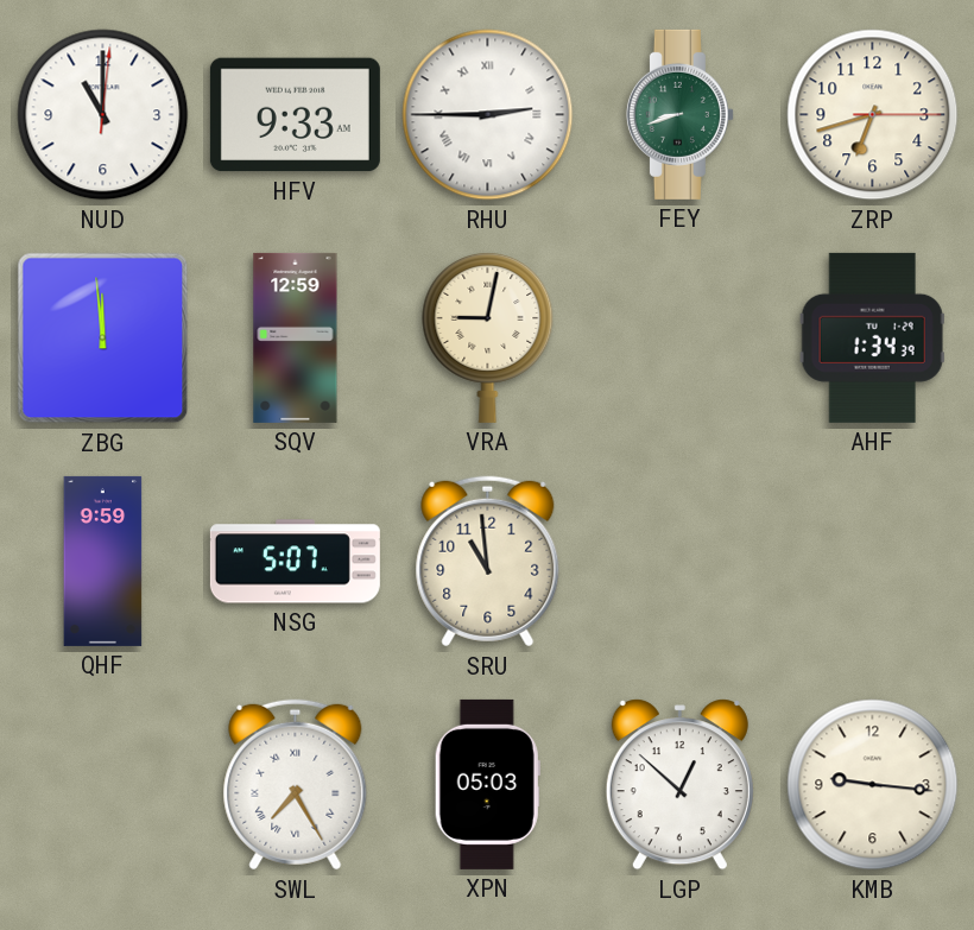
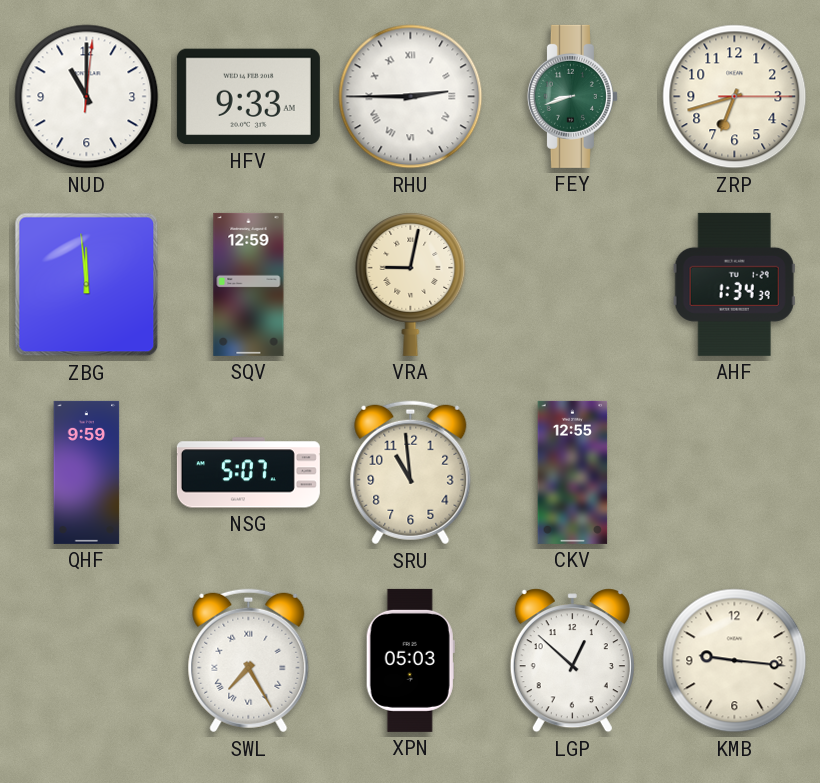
CKV: none -> 12:55 (573, 472)
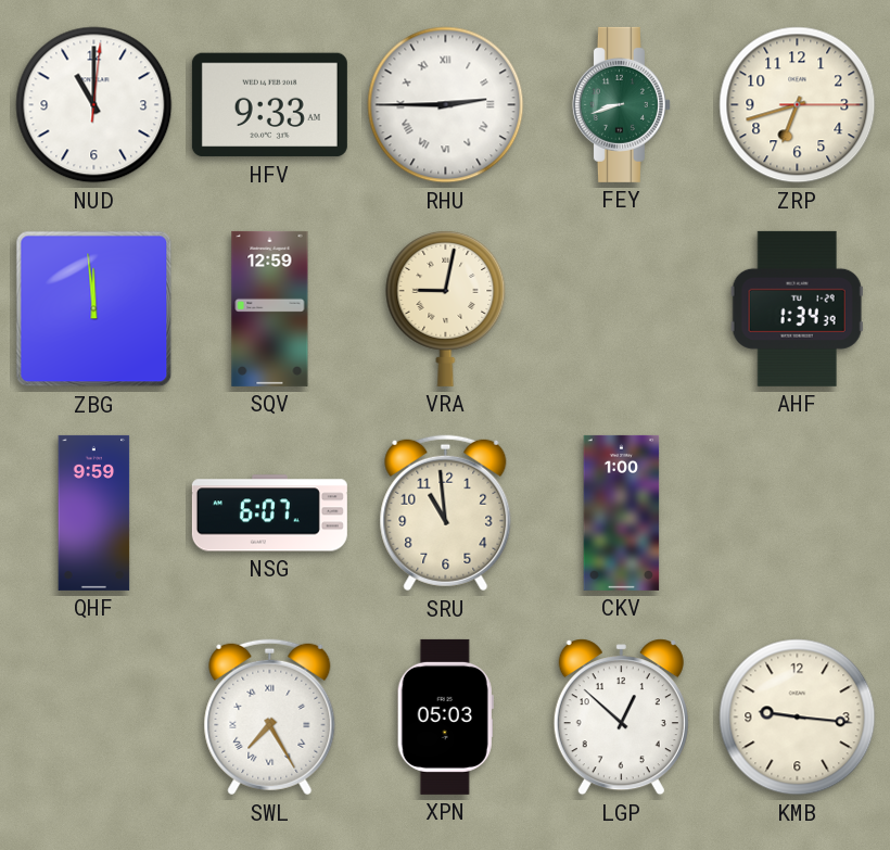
NSG: 5:07 -> 6:07 (269, 513)
CKV: 12:55 -> 1:00 (622, 512)
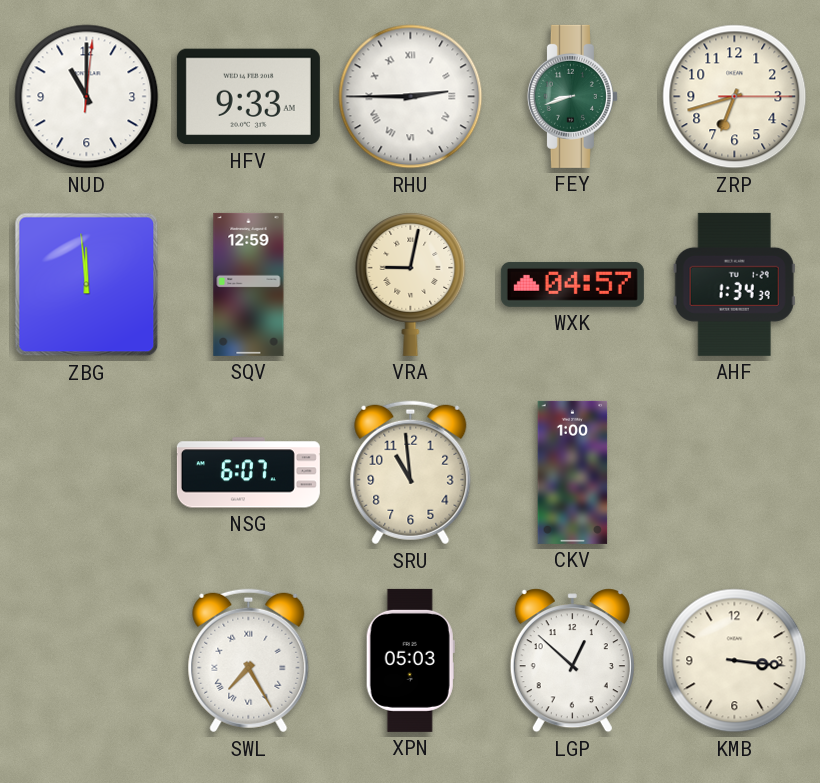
WXK: none -> 04:57 (572, 284)
QHF: 9:59 -> none (94, 512)
KMB: 9:16 -> 3:16 (735, 661)
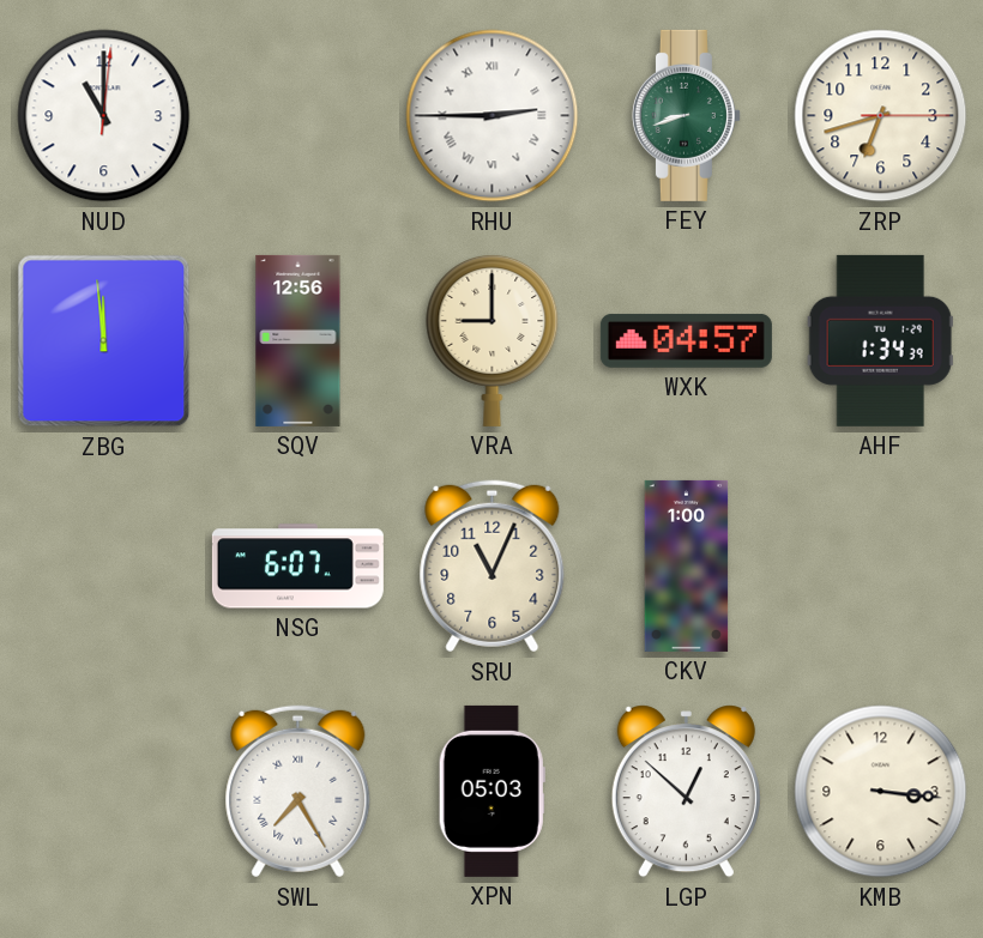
HFV: 9:33 -> none (248, 97)
SQV: 12:59 -> 12:56 (298, 340)
VRA: 9:02 -> 9:00 (493, 340)
SRU: 10:59 -> 11:04 (493, 567)
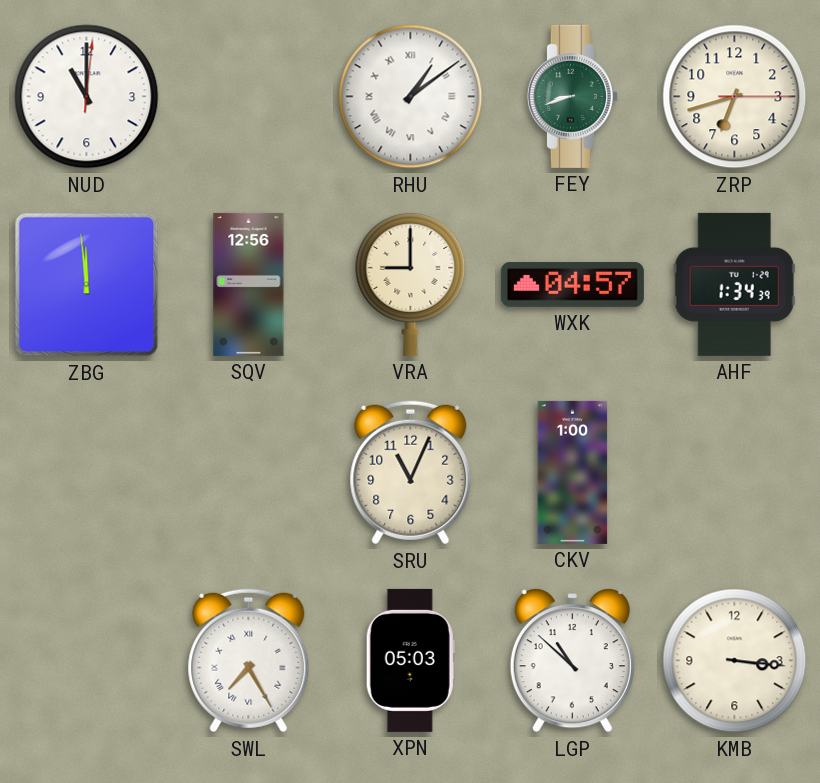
RHU: 2:45 -> 1:09 (411, 97)
NSG: 6:07 -> none (297, 567)
LGP: 12:52 -> 10:52 (572, 661)
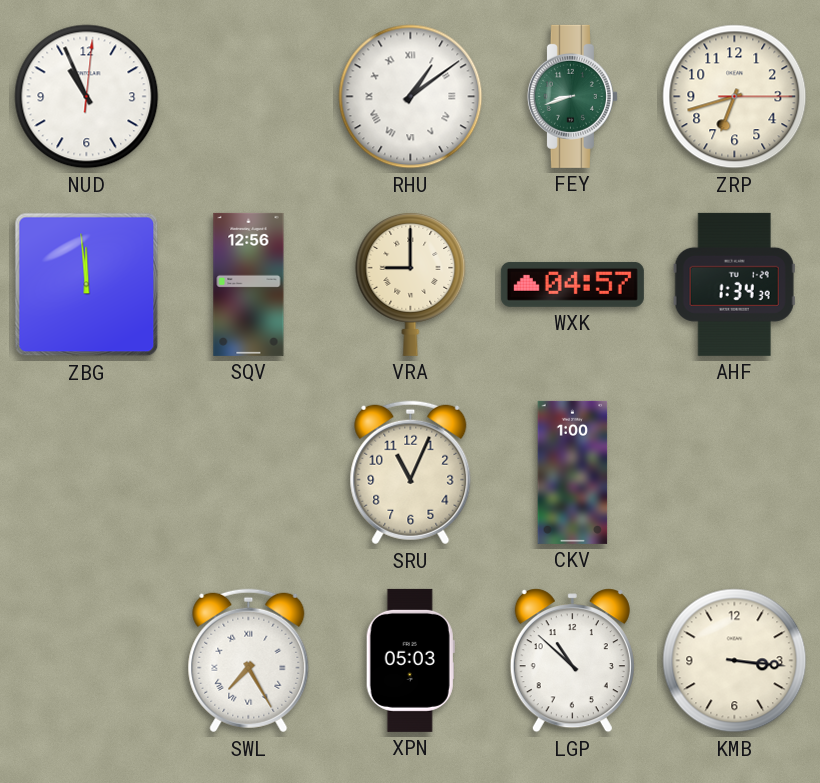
NUD: 11:00 -> 10:56 (87, 97)
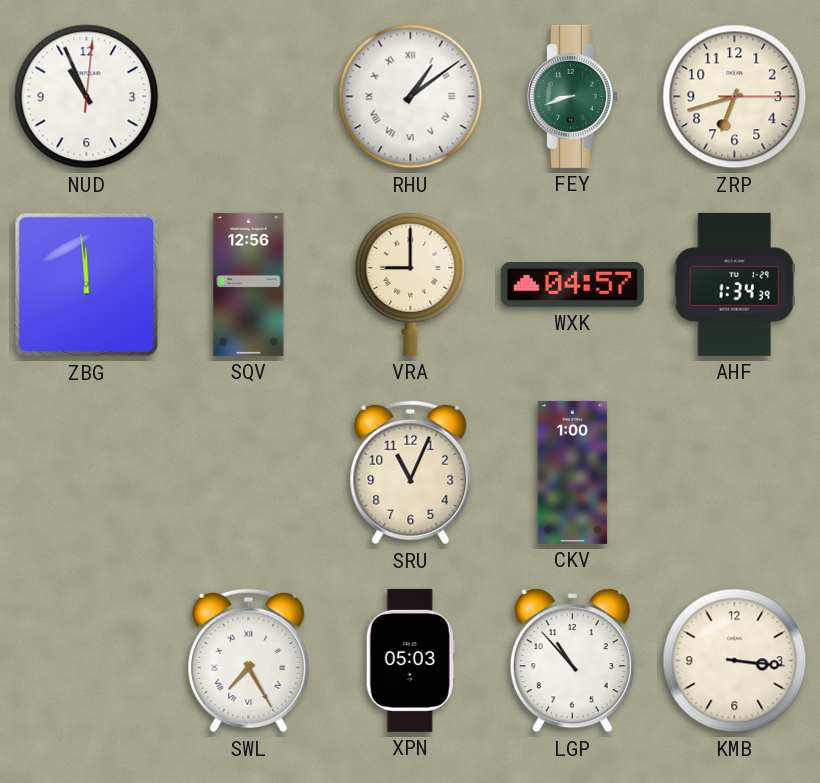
LGP: 10:52 -> 10:53 (572, 661)
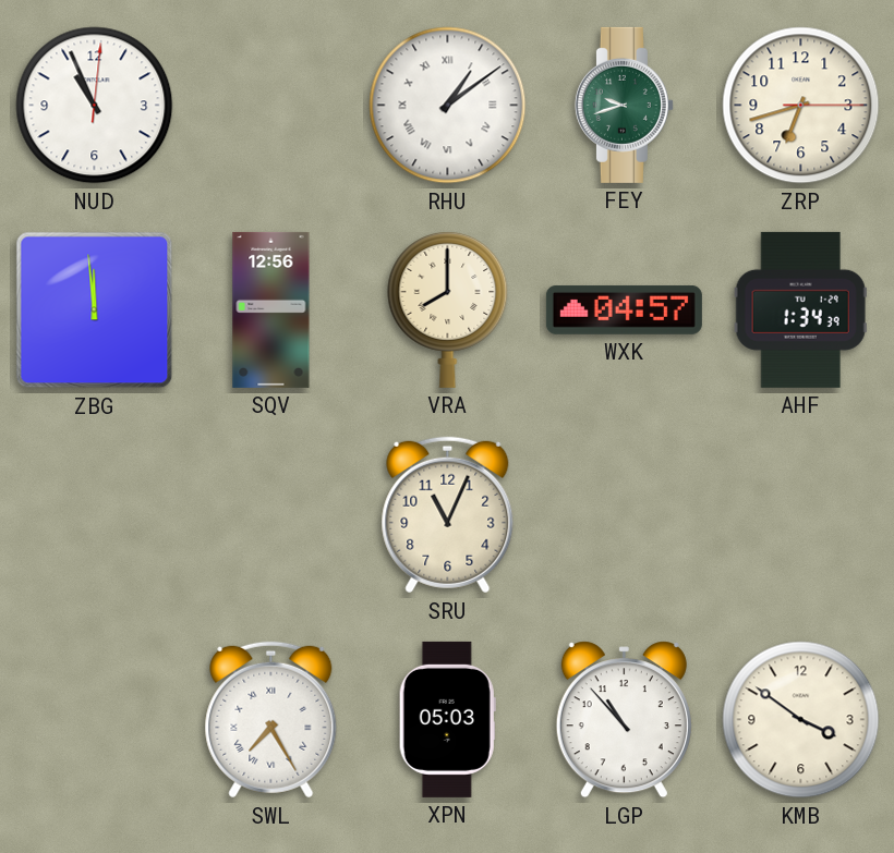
FEY: 8:42 -> 9:42 (624, 105)
VRA: 9:00 -> 8:00 (448, 309)
CKV: 1:00 -> none (573, 472)
KMB: 3:16 -> 3:51 (801, 720)
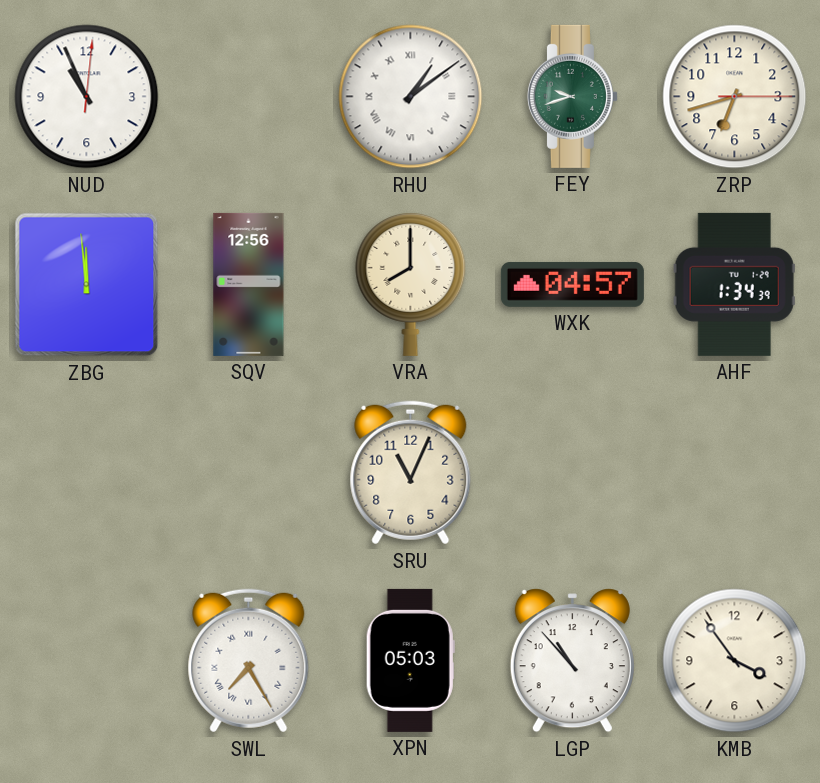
KMB: 3:51 -> 3:54 (735, 661)
